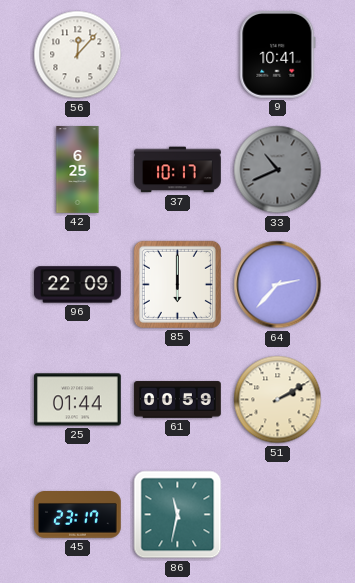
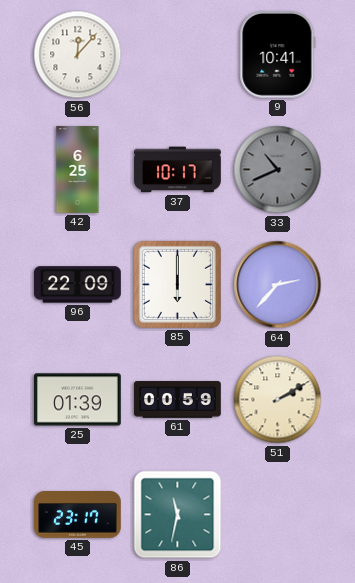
25: 01:44 -> 01:39 (78, 400)
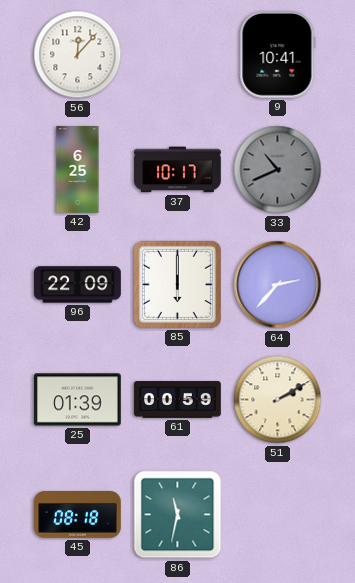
45: 23:17 -> 08:18 (78, 515)
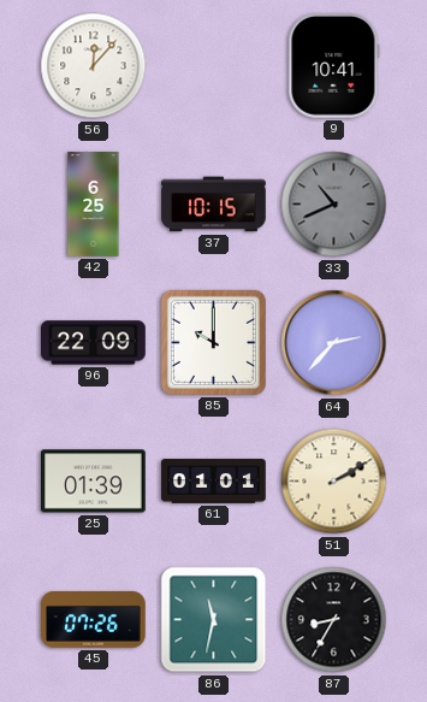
37: 10:17 -> 10:15 (214, 205)
85: 6:00 -> 10:00 (213, 342)
61: 00:59 -> 01:01 (214, 482)
45: 08:18 -> 07:26 (94, 620)
87: none -> 8:35 (334, 620)
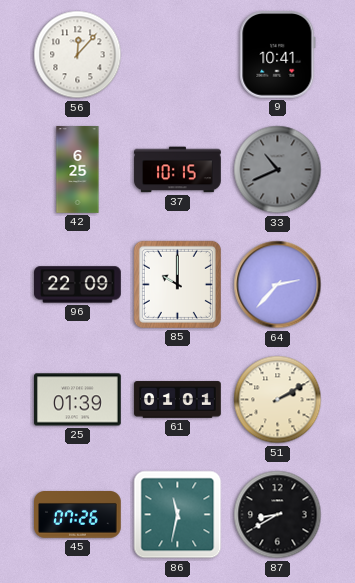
87: 8:35 -> 8:40 (278, 515)
